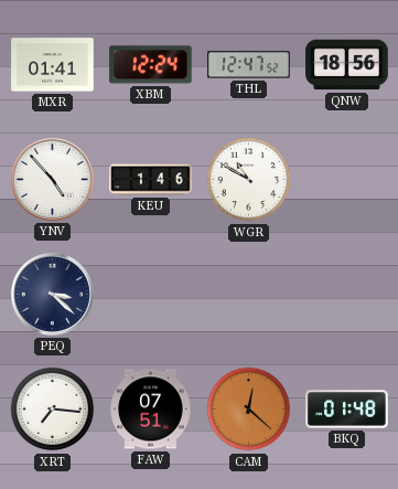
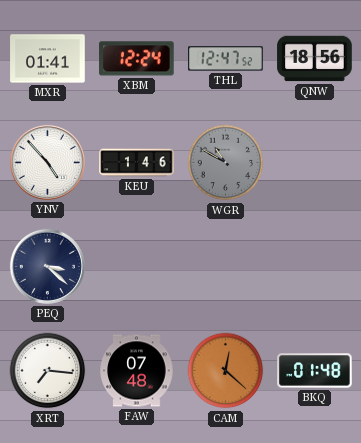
WGR dial: white -> grey (226, 163)
FAW: 07:51 -> 07:48 (137, 371)
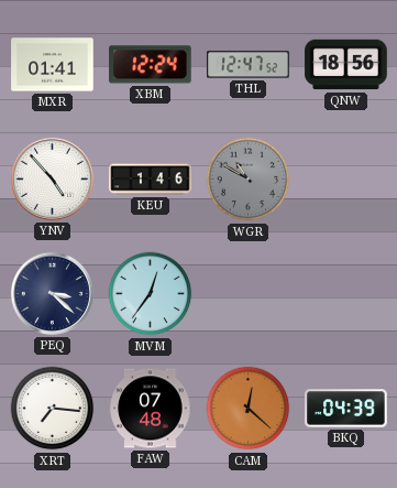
MVM: none -> 12:36 (151, 294)
BKQ: 01:48 -> 04:39 (346, 409)
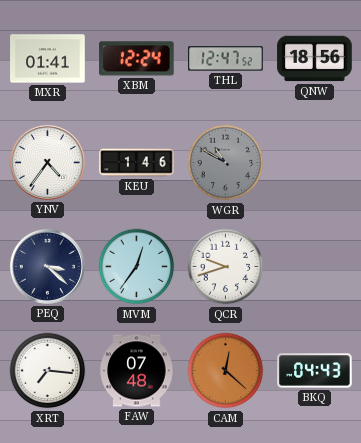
YNV: 4:53 -> 4:36 (47, 162)
QCR: none -> 9:42 (226, 267)
BKQ: 04:39 -> 04:43 (315, 371)
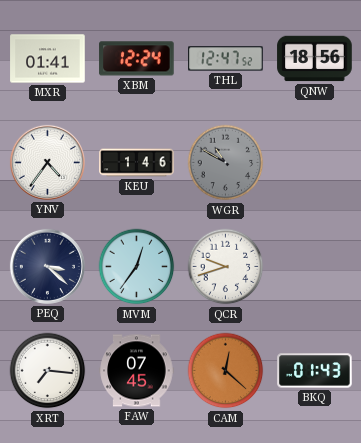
FAW: 07:48 -> 07:45 (137, 371)
BKQ: 04:43 -> 01:43 (315, 371)
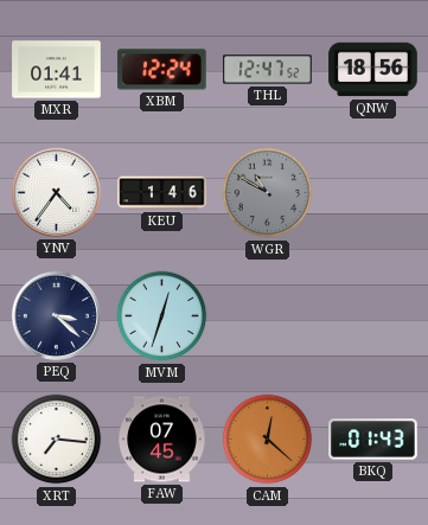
MVM: 12:36 -> 12:33 (162, 316)
QCR: 9:42 -> none (226, 267)
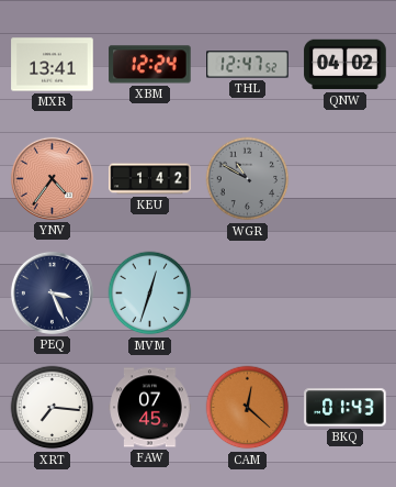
MXR: 01:41 -> 13:41 (53, 65)
QNW: 18:56 -> 04:02 (346, 65)
YNV dial: white -> salmon (52, 178)
KEU: 1:46 -> 1:42 (150, 179)
PEQ: 3:22 -> 3:26 (52, 292)
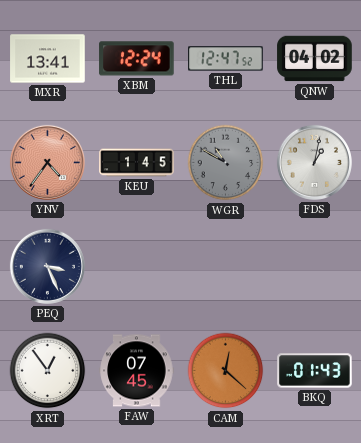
KEU: 1:42 -> 1:45 (137, 163)
FDS: none -> 1:02 (314, 162)
MVM: 12:33 -> none (150, 294)
XRT: 7:16 -> 12:54 (48, 371)
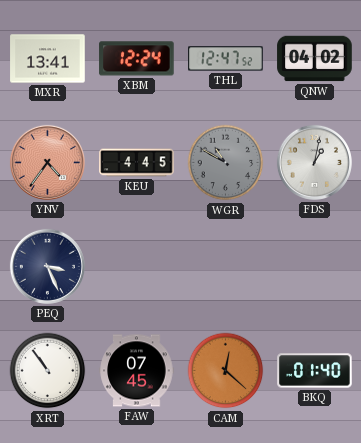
KEU: 1:45 -> 4:45 (137, 163)
XRT: 12:54 -> 10:54 (48, 371)
BKQ: 01:43 -> 01:40 (315, 371)
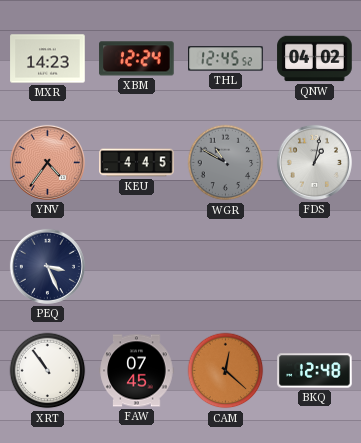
MXR: 13:41 -> 14:23 (48, 59)
THL: 12:47 -> 12:45 (226, 59)
BKQ: 01:40 -> 12:48 (315, 371)
